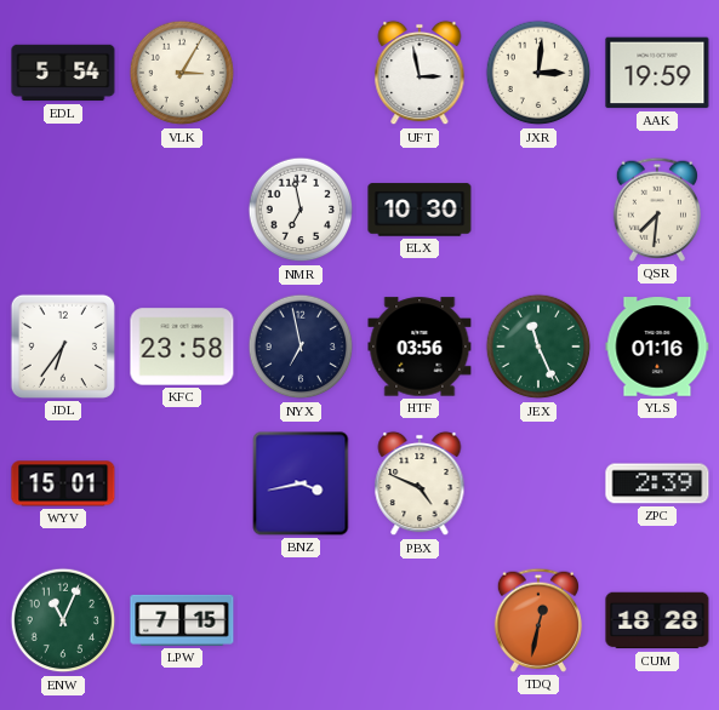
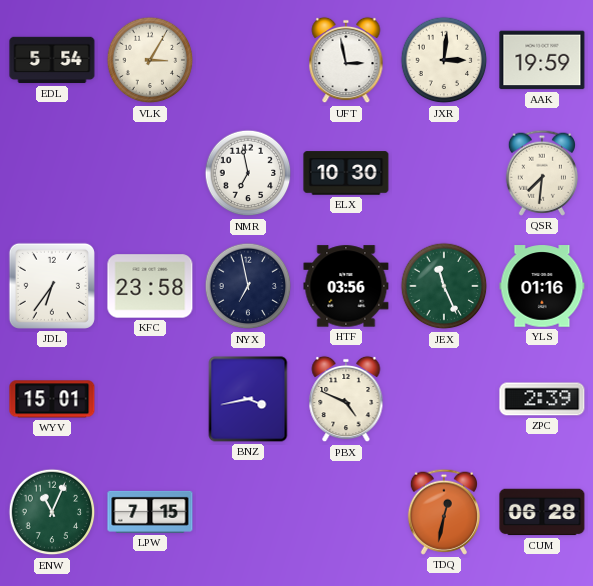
CUM: 18:28 -> 06:28 (542, 512)
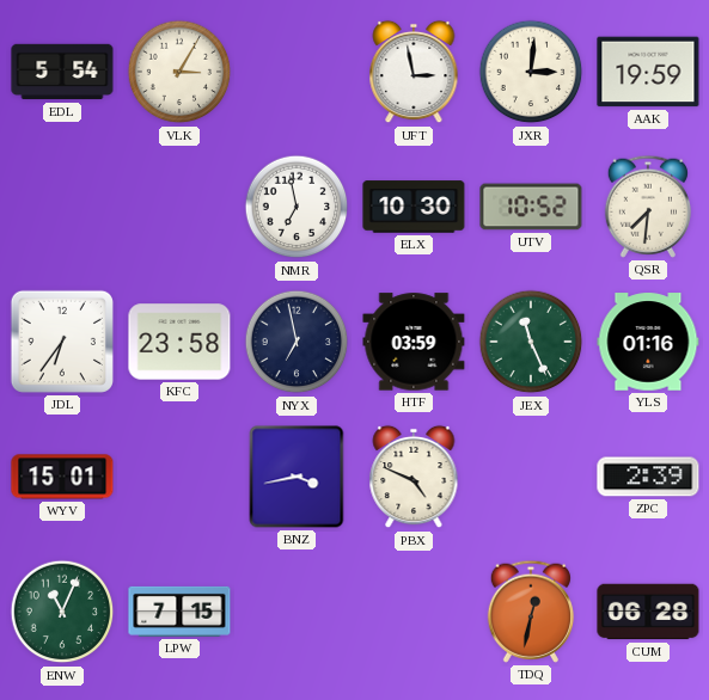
UTV: none -> 10:52 (531, 207)
HTF: 03:56 -> 03:59 (414, 342)
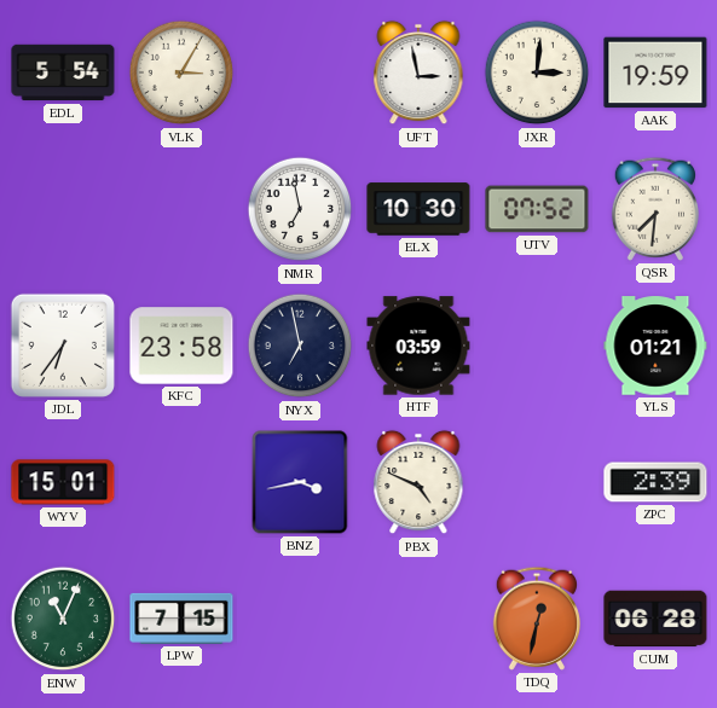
UTV: 10:52 -> 07:52 (537, 209)
JEX: 11:26 -> none (531, 342)
YLS: 01:16 -> 01:21 (655, 346)
